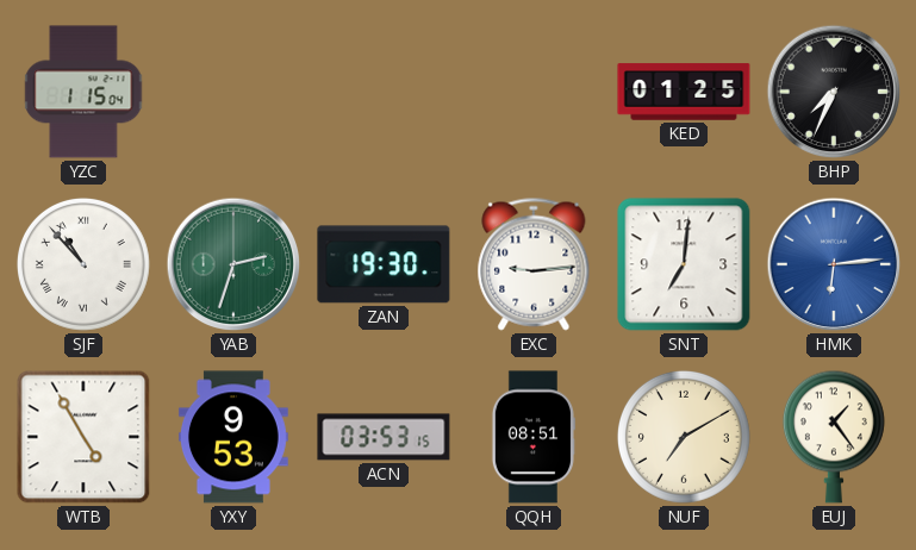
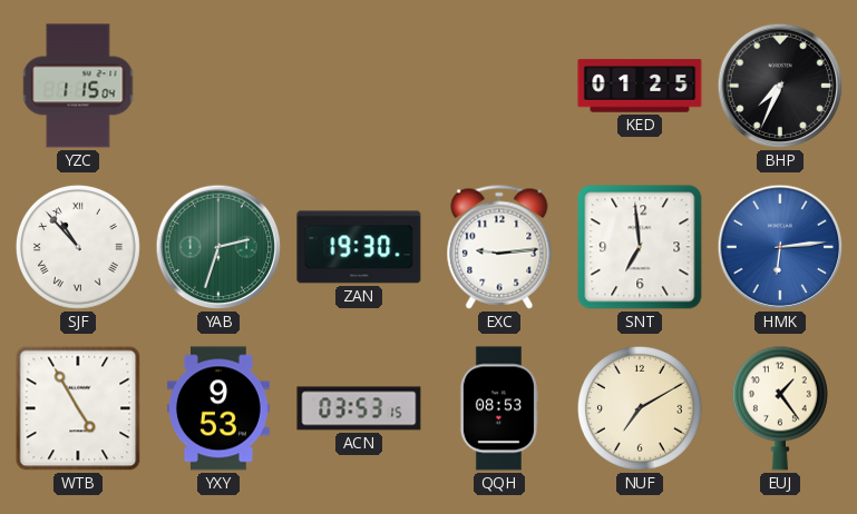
SNT: 7:01 -> 6:59 (640, 247)
QQH: 08:51 -> 08:53 (498, 408)
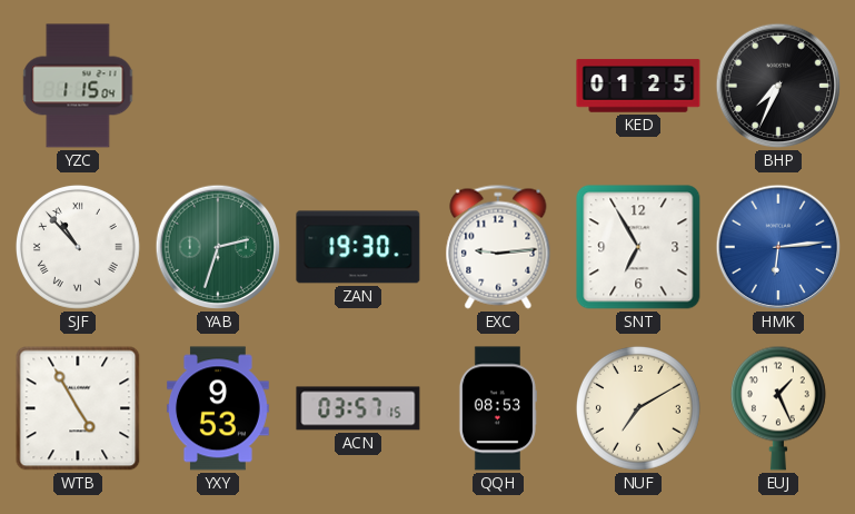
SNT: 6:59 -> 6:55 (638, 247)
ACN: 03:53 -> 03:57 (358, 408)
EUJ: 1:24 -> 1:26 (778, 408)
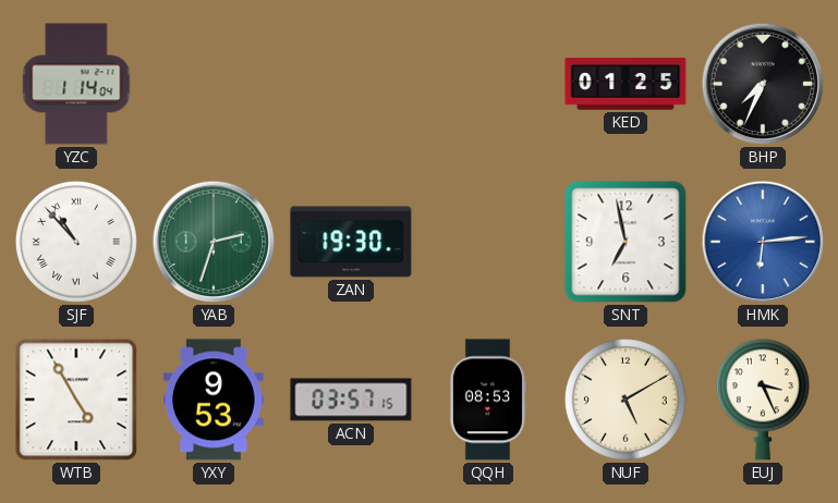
YZC: 1:15 -> 1:14 (76, 84)
EXC: 9:14 -> none (498, 247)
SNT: 6:55 -> 6:58 (626, 242)
NUF: 7:10 -> 5:10 (626, 400)
EUJ: 1:26 -> 3:26 (763, 400)
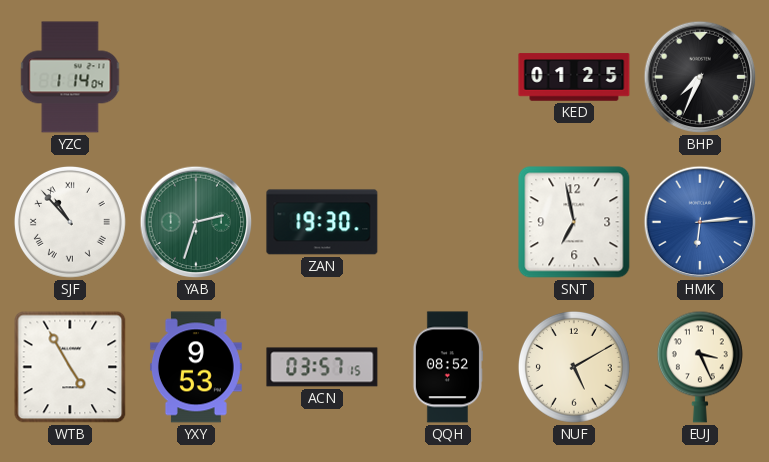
QQH: 08:53 -> 08:52 (447, 367)
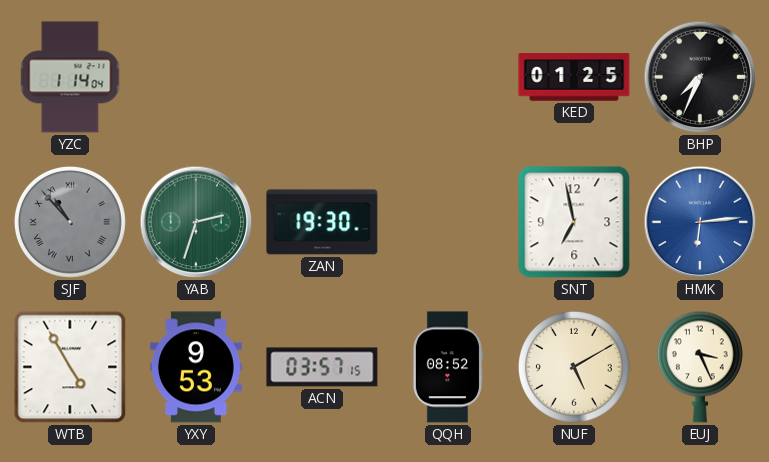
SJF dial: white -> grey (70, 222)
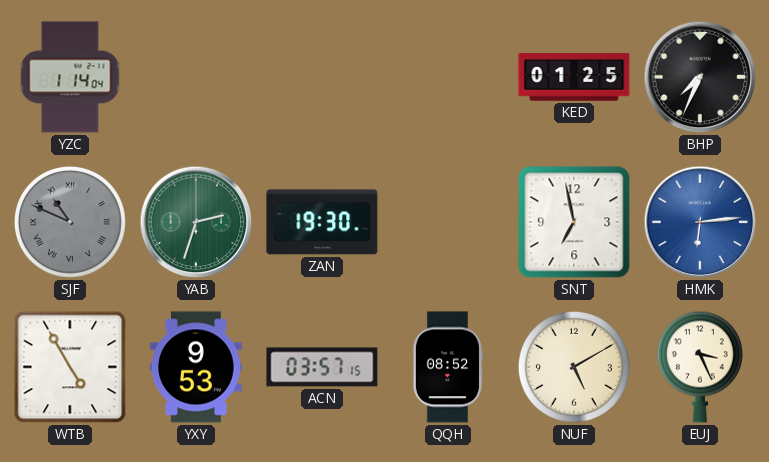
SJF: 10:53 -> 10:49 (70, 222)
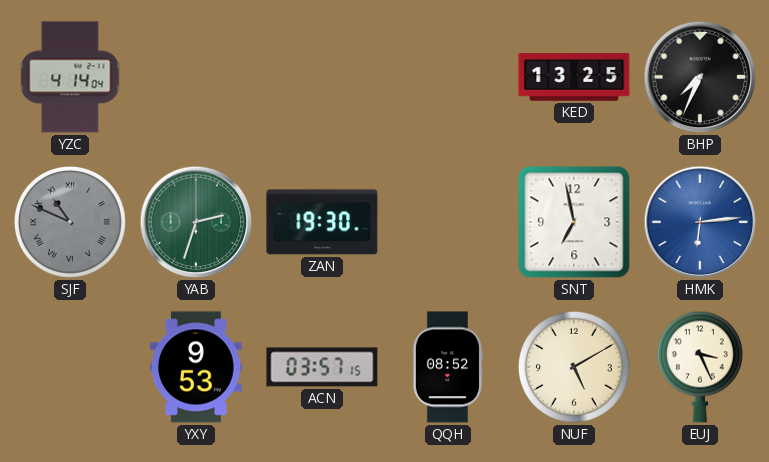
YZC: 1:14 -> 4:14 (70, 77)
KED: 01:25 -> 13:25 (574, 77)
WTB: 4:55 -> none (70, 367)
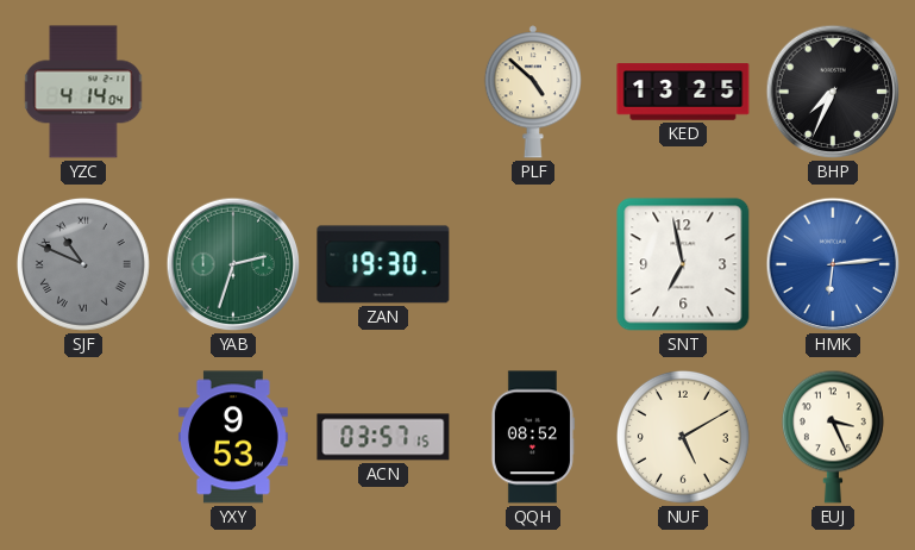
PLF: none -> 4:52 (533, 92)
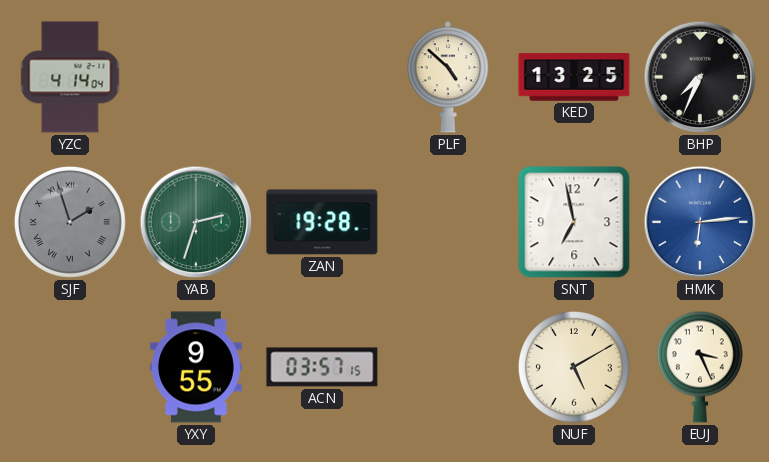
SJF: 10:49 -> 1:57 (70, 222)
ZAN: 19:30 -> 19:28 (322, 222)
YXY: 9:53 -> 9:55 (196, 367)
QQH: 08:52 -> none (532, 437)
